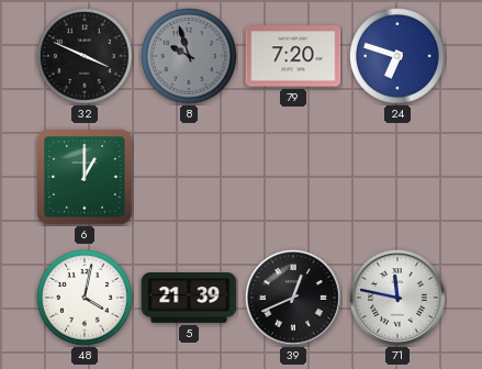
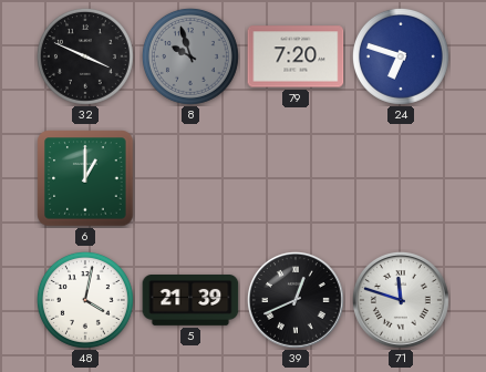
71: 11:47 -> 11:48 (402, 301)
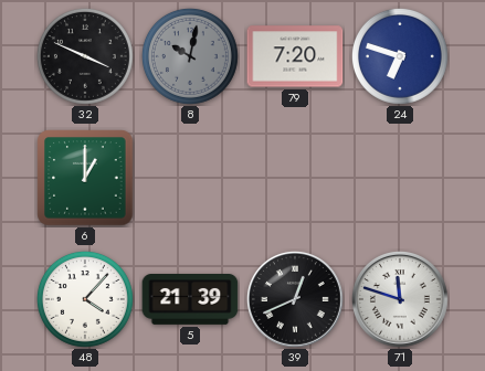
8: 9:57 -> 10:02 (190, 56)
48: 4:02 -> 4:07 (85, 299)
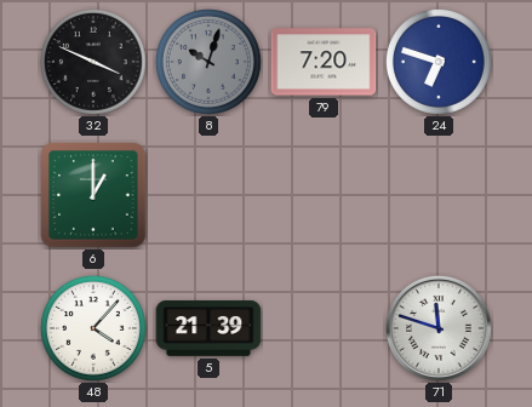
8: 10:02 -> 10:03 (208, 62)
39: 12:41 -> none (296, 300)
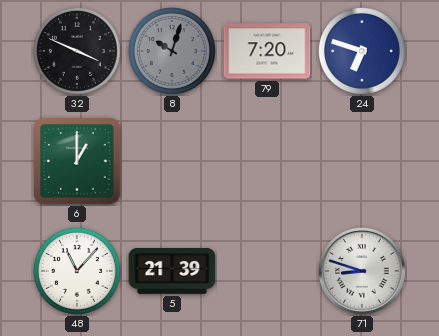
48: 4:07 -> 11:07 (77, 271)
71: 11:48 -> 8:48 (363, 272)
